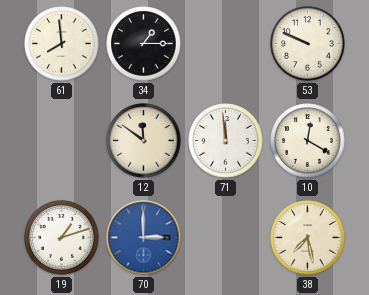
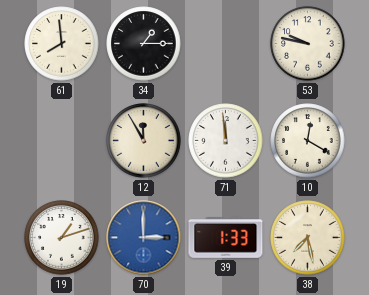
53: 9:49 -> 9:47 (308, 44)
12: 11:51 -> 11:55 (144, 141)
39: none -> 1:33 (226, 238)
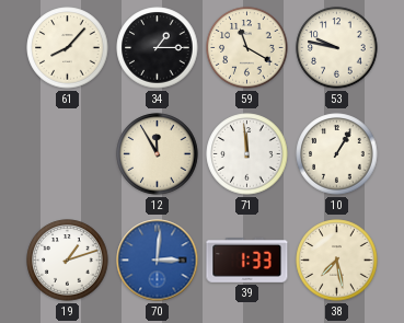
61: 7:59 -> 8:07 (68, 48)
59: none -> 11:20 (247, 48)
10: 12:20 -> 1:05 (337, 154)
70: 3:00 -> 3:01 (158, 261)
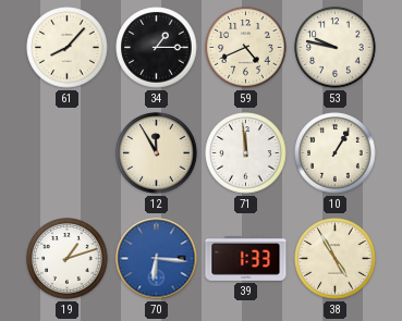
59: 11:20 -> 4:41 (246, 48)
70: 3:01 -> 6:16 (157, 259)
38: 7:28 -> 4:55 (336, 259)
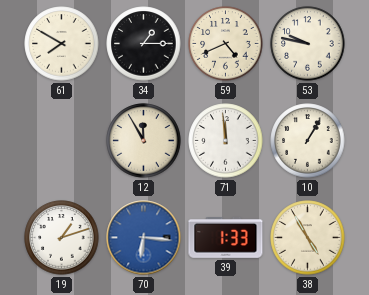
61: 8:07 -> 7:50 (62, 44)
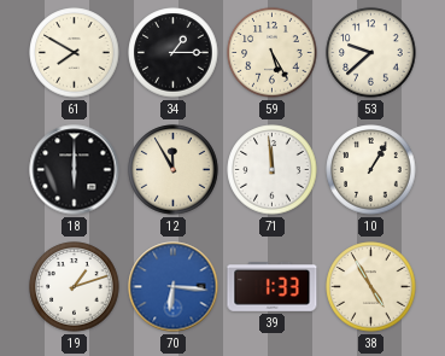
59: 4:41 -> 5:25 (273, 53)
53: 9:47 -> 9:38 (371, 53)
18: none -> 6:00 (75, 170)
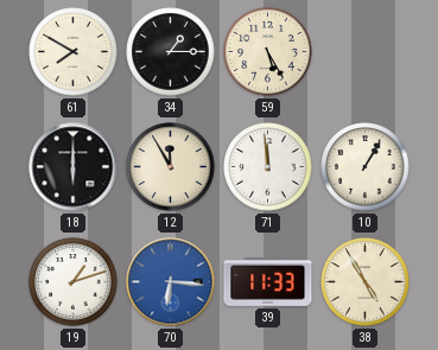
53: 9:38 -> none (371, 53)
39: 1:33 -> 11:33 (268, 282)
